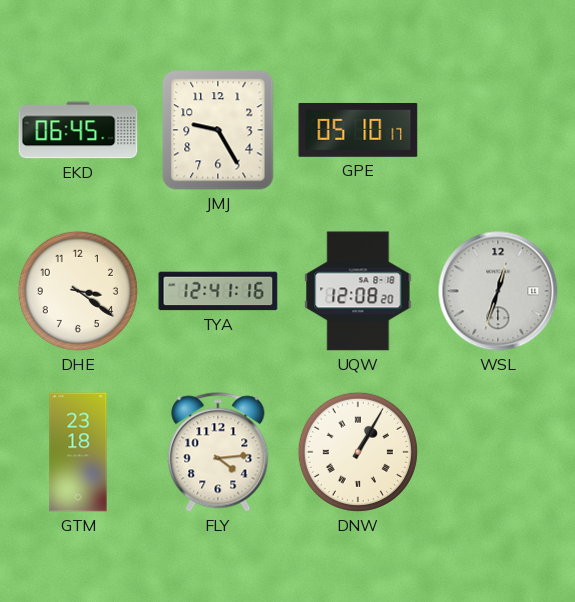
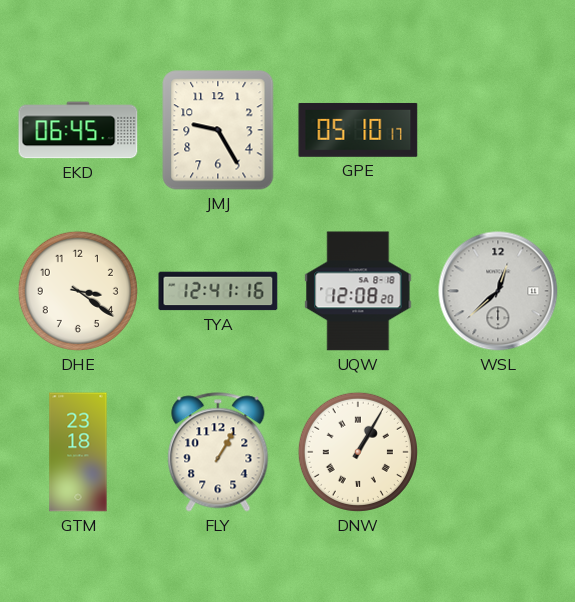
WSL: 12:33 -> 12:38 (498, 291)
FLY: 4:14 -> 1:05 (218, 452)
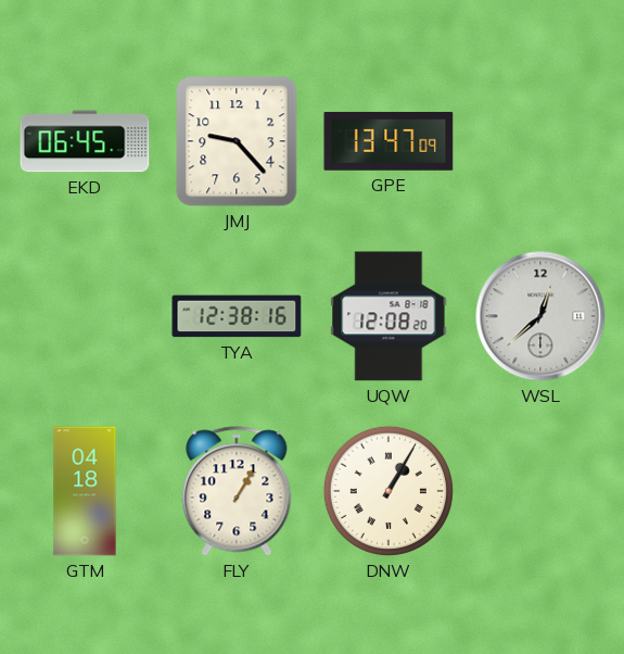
JMJ: 9:25 -> 9:23 (237, 141)
GPE: 05:10 -> 13:47 (389, 141)
DHE: 3:21 -> none (78, 291)
TYA: 12:41 -> 12:38 (237, 316)
GTM: 23:18 -> 04:18 (85, 491)
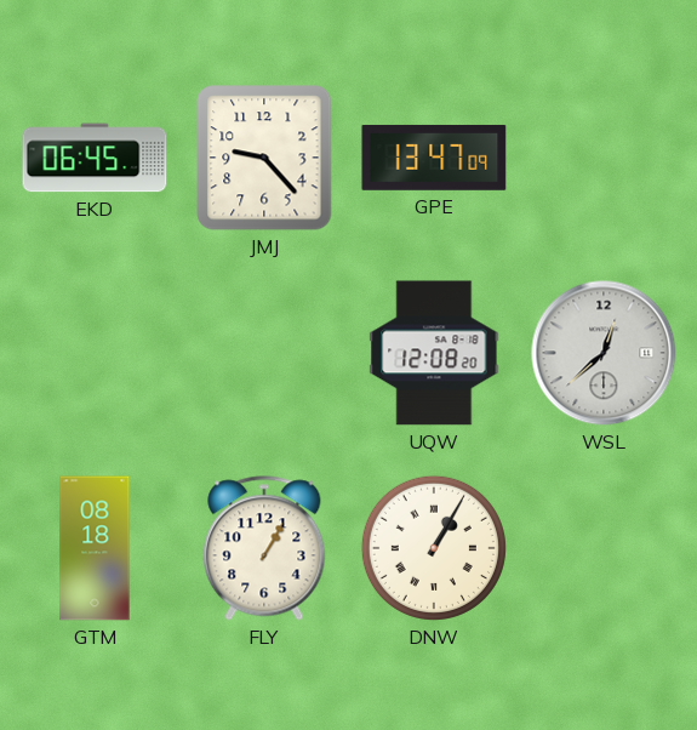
TYA: 12:38 -> none (237, 316)
GTM: 04:18 -> 08:18 (95, 548)
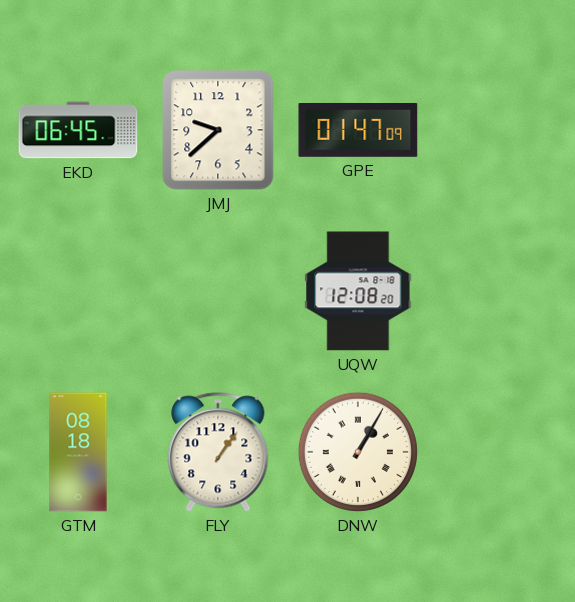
JMJ: 9:23 -> 9:38 (218, 130)
GPE: 13:47 -> 01:47 (358, 130)
WSL: 12:38 -> none (604, 353)
FLY: 1:05 -> 1:06 (218, 452)
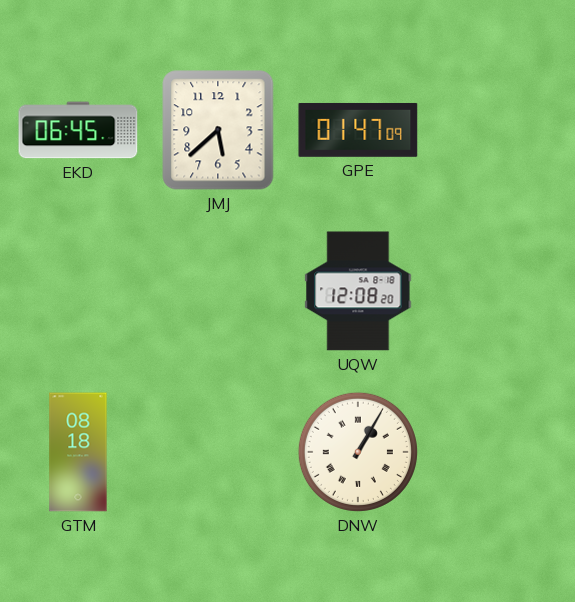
JMJ: 9:38 -> 5:38 (218, 130)
FLY: 1:06 -> none (218, 452)
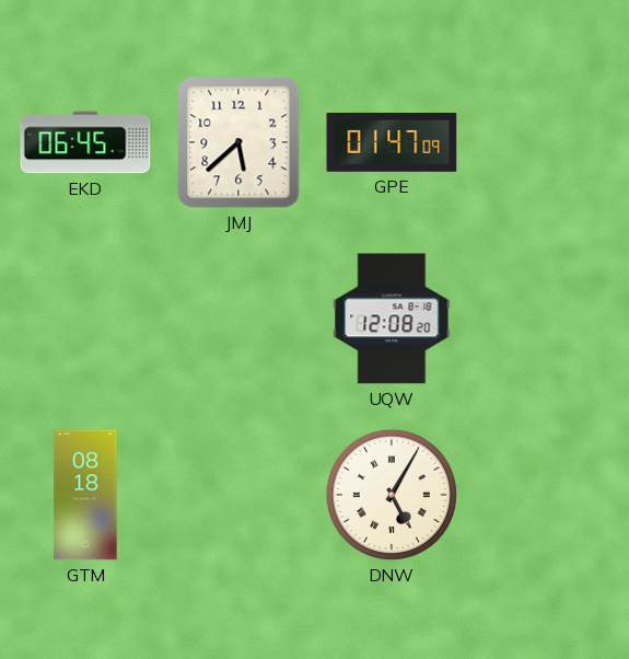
DNW: 1:05 -> 5:05 (392, 495)
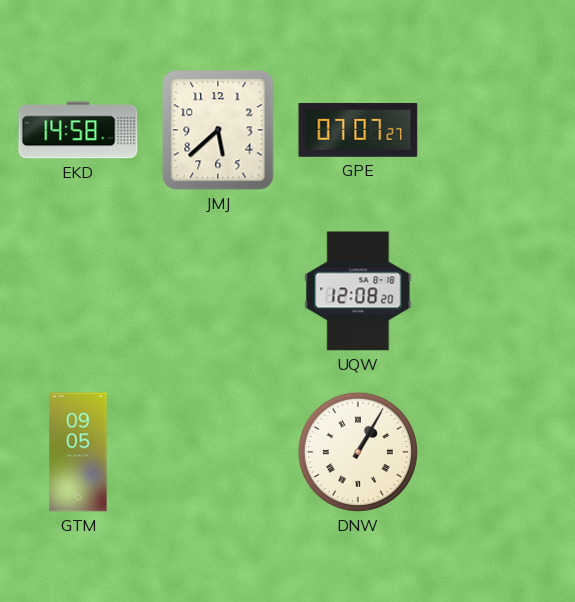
EKD: 06:45 -> 14:58 (78, 130)
GPE: 01:47 -> 07:07 (358, 130)
GTM: 08:18 -> 09:05 (78, 452)
DNW: 5:05 -> 1:05 (358, 452)
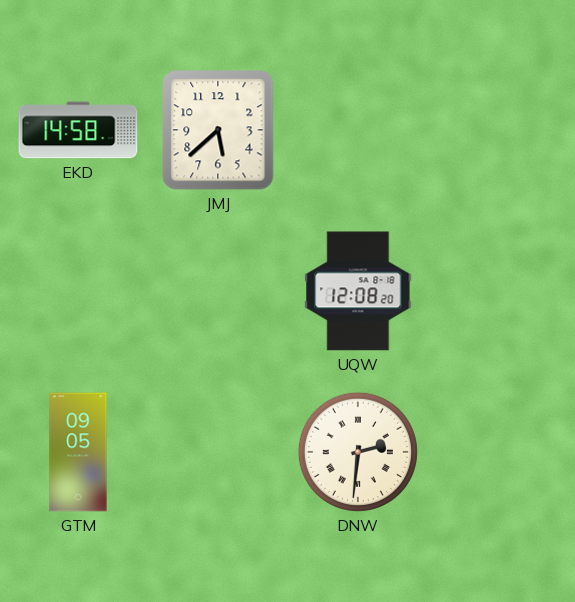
GPE: 07:07 -> none (358, 130)
DNW: 1:05 -> 2:31 (358, 452)
